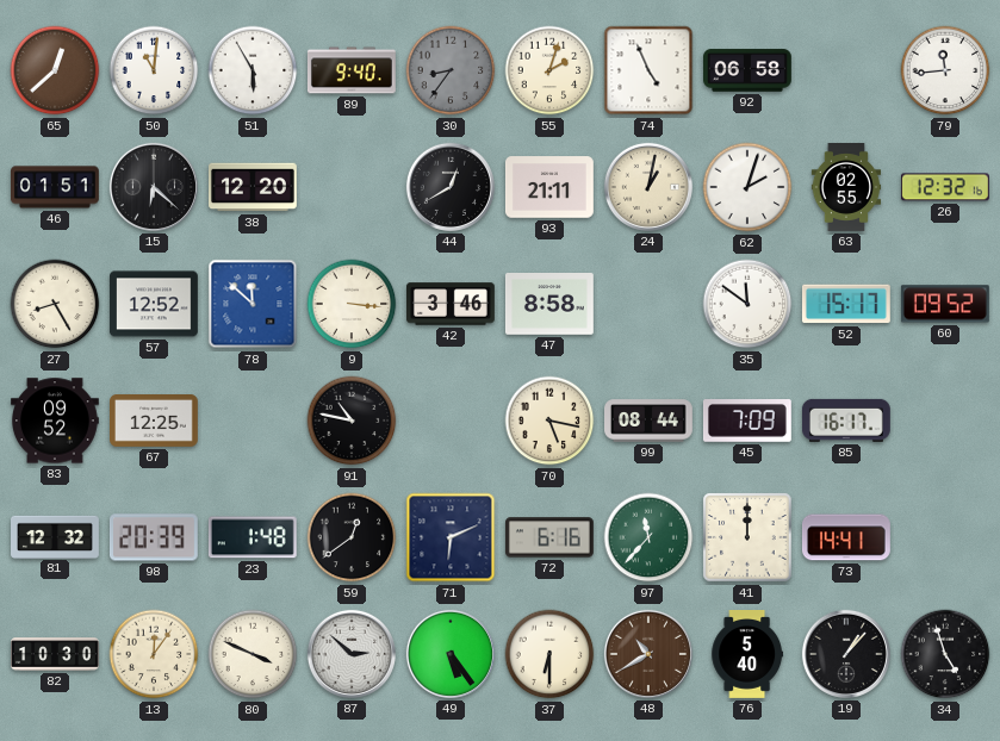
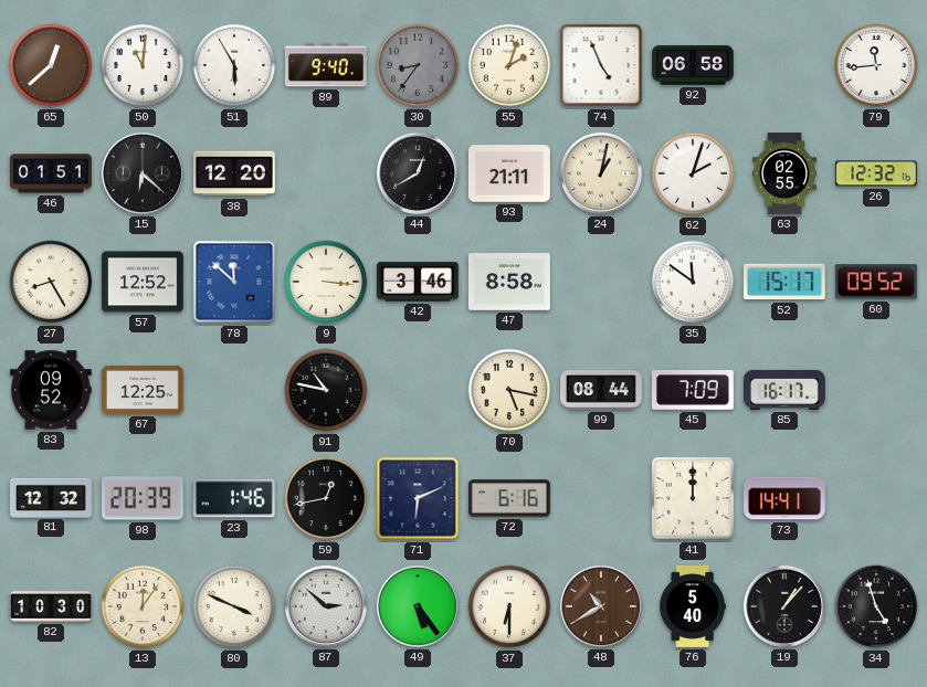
23: 1:48 -> 1:46 (234, 498)
59: 12:39 -> 12:43 (326, 498)
97: 11:37 -> none (648, 537)
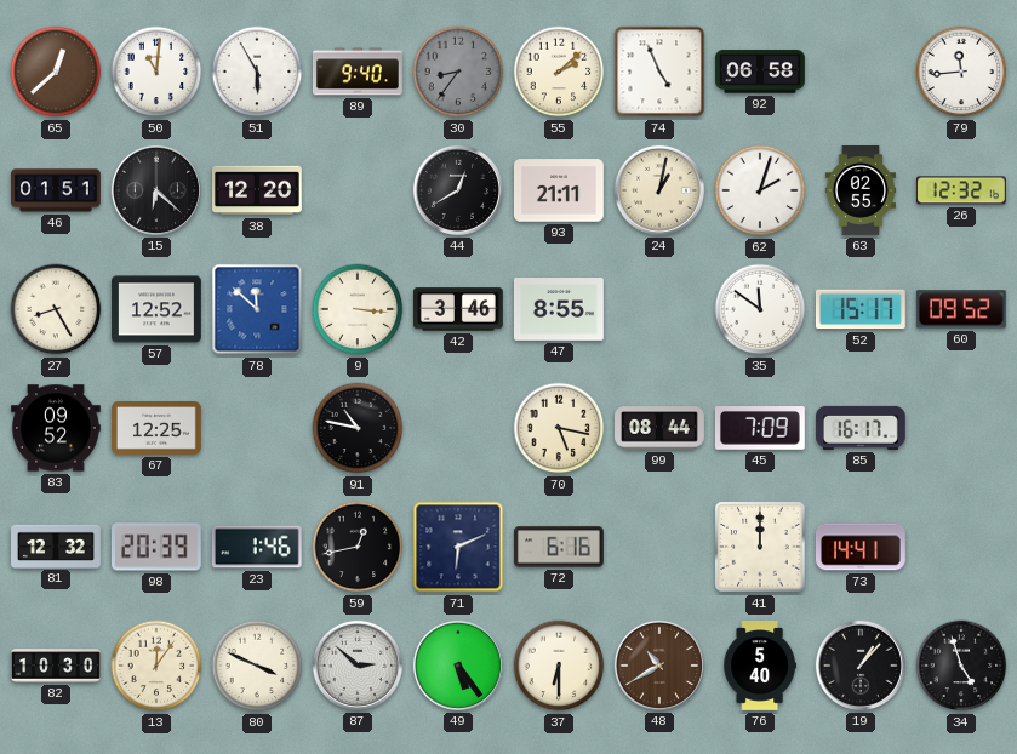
55: 2:03 -> 2:08 (559, 72)
47: 8:58 -> 8:55 (559, 309)
